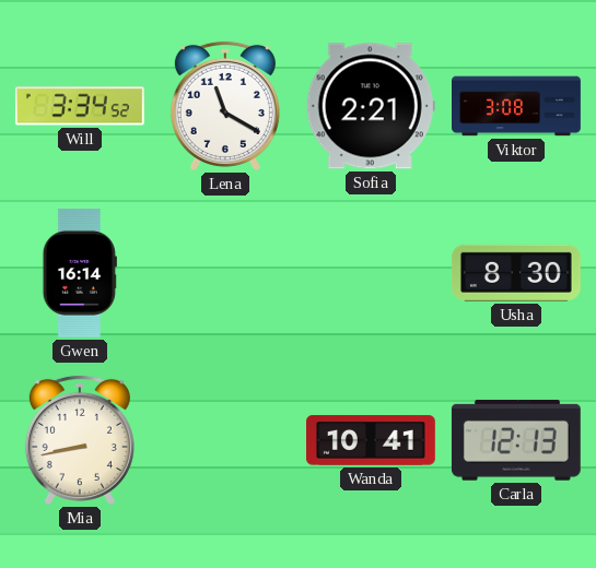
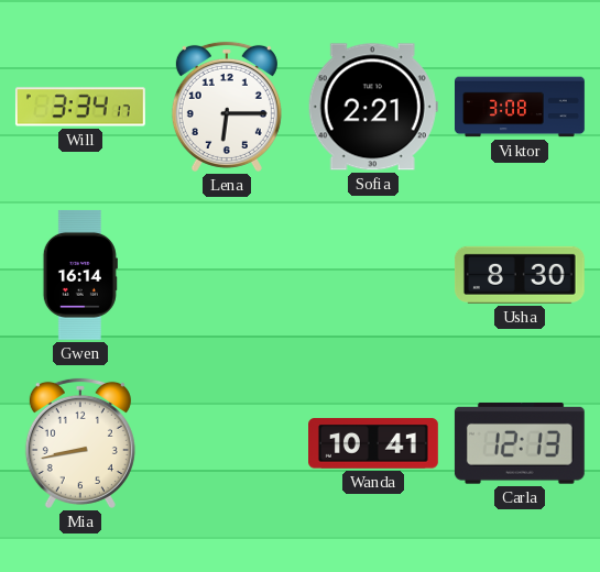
Will: 3:34:52 -> 3:34:17 (80, 107)
Lena: 11:20 -> 6:15 (227, 107)
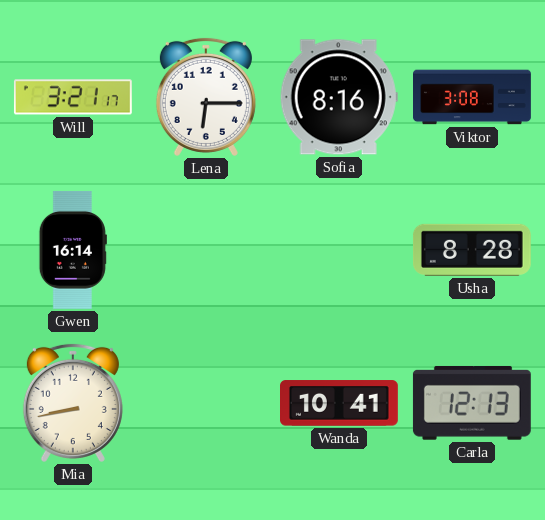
Will: 3:34 -> 3:21 (73, 97)
Sofia: 2:21 -> 8:16 (339, 97)
Usha: 8:30 -> 8:28 (472, 250)
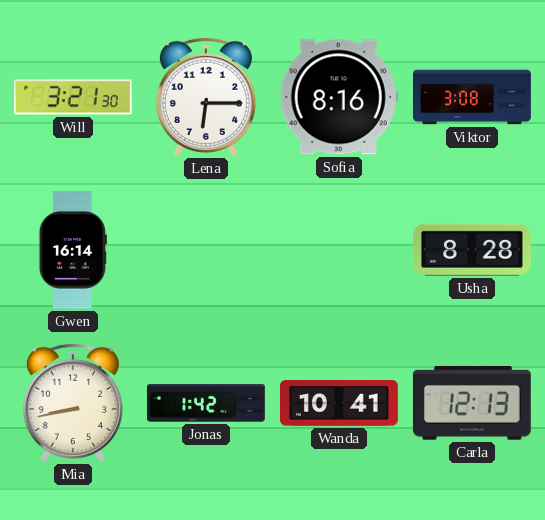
Will: 3:21:17 -> 3:21:30 (73, 97)
Jonas: none -> 1:42 (206, 403)
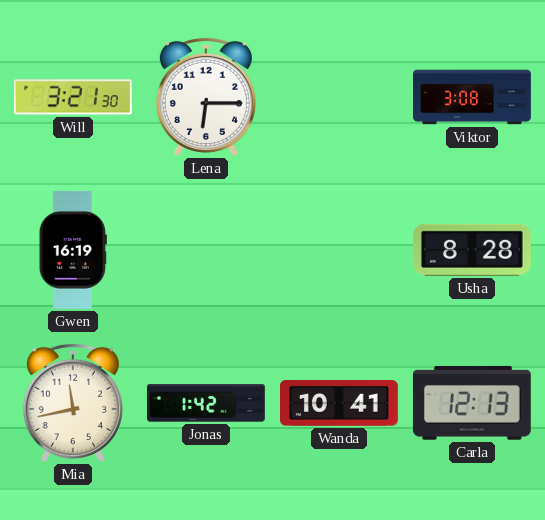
Sofia: 8:16 -> none (339, 97)
Gwen: 16:14 -> 16:19 (73, 250)
Mia: 8:43 -> 11:43 (73, 403)
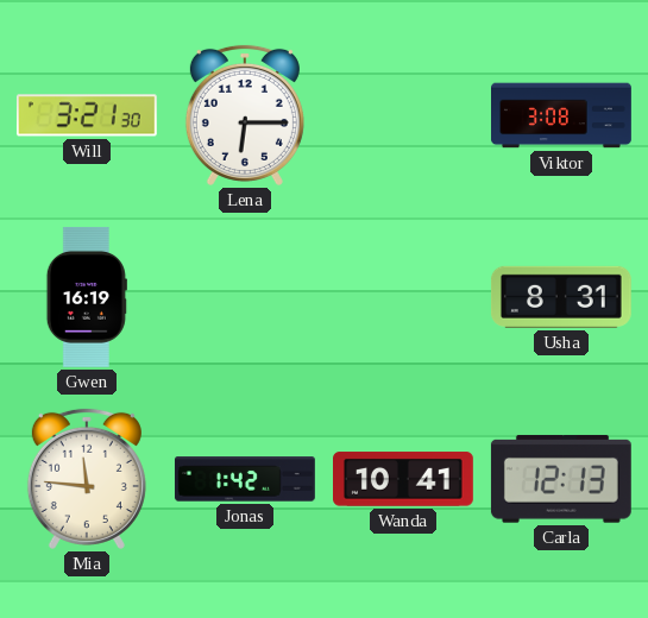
Usha: 8:28 -> 8:31 (561, 297)
Mia: 11:43 -> 11:46 (87, 479)
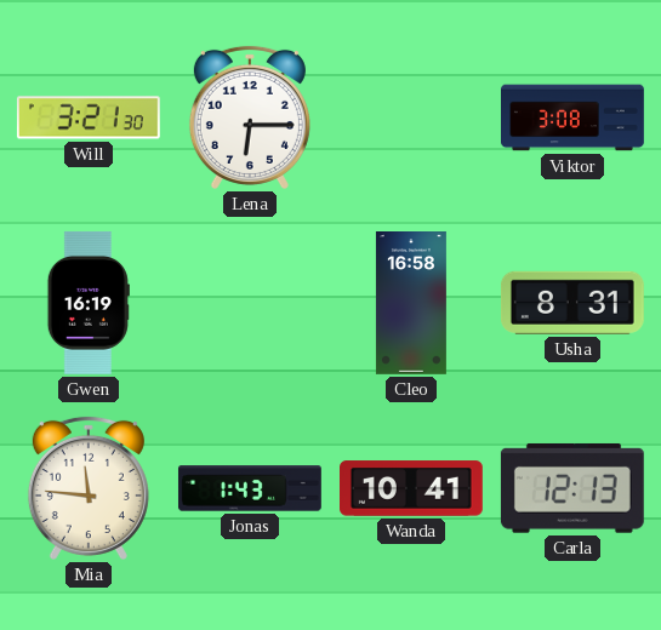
Cleo: none -> 16:58 (411, 304)
Jonas: 1:42 -> 1:43 (250, 488)
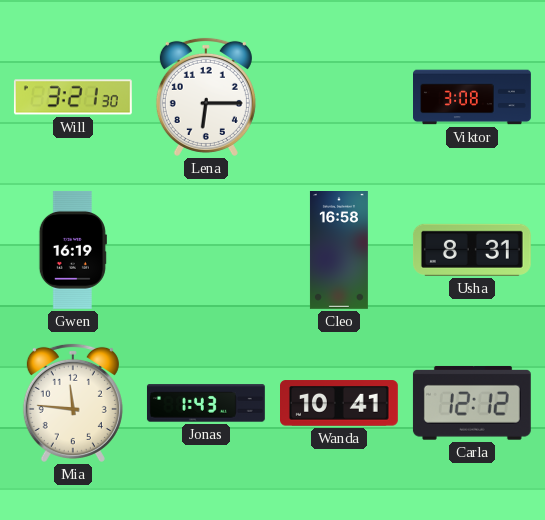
Carla: 12:13 -> 12:12 (472, 403)
